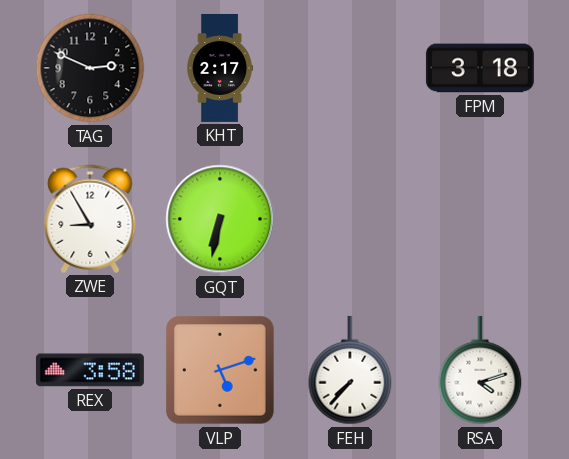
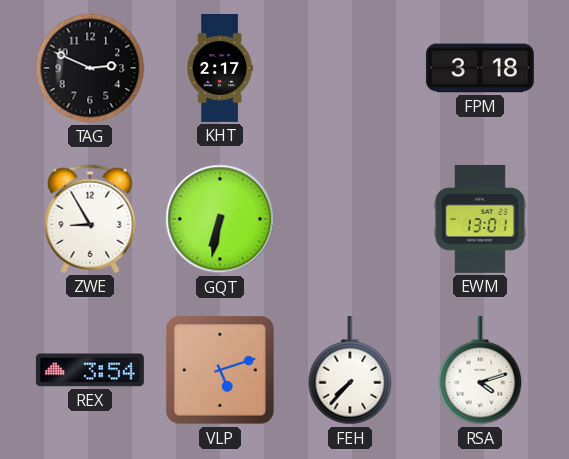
EWM: none -> 13:01 (480, 219)
REX: 3:58 -> 3:54 (90, 370)
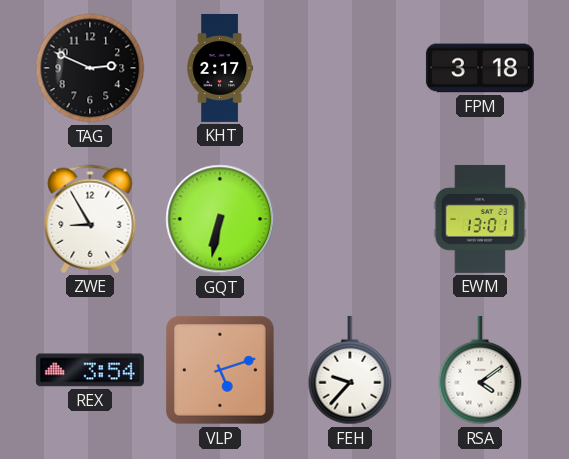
FEH: 7:37 -> 9:37 (350, 370)
RSA: 4:12 -> 4:09 (480, 370)
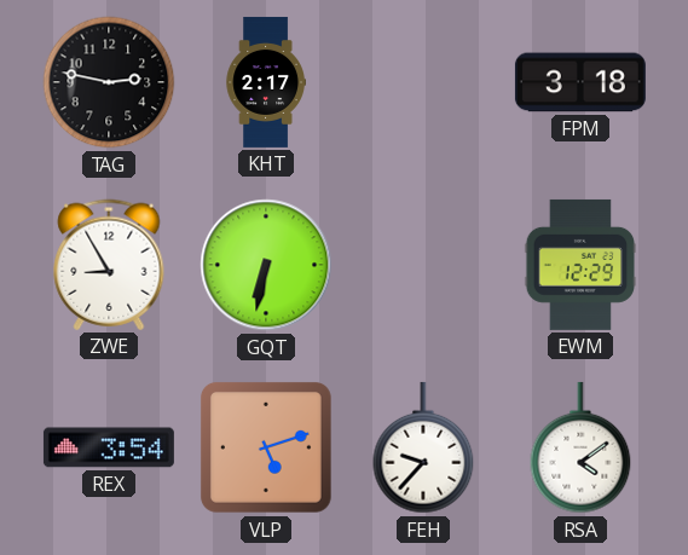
TAG: 2:49 -> 2:47 (109, 82)
EWM: 13:01 -> 12:29 (580, 265)
